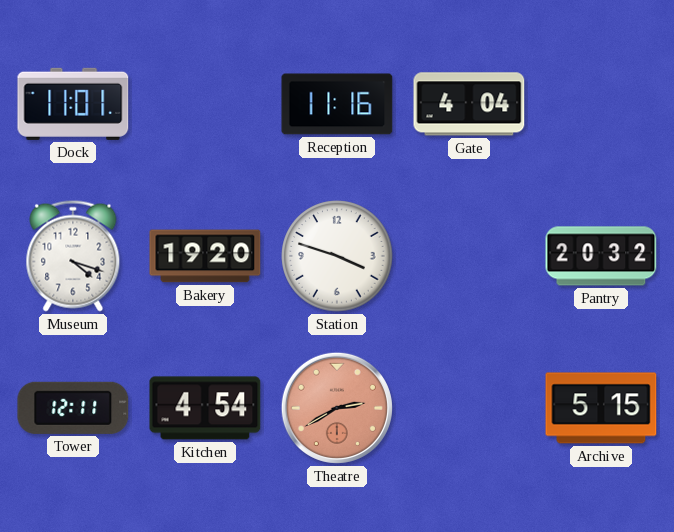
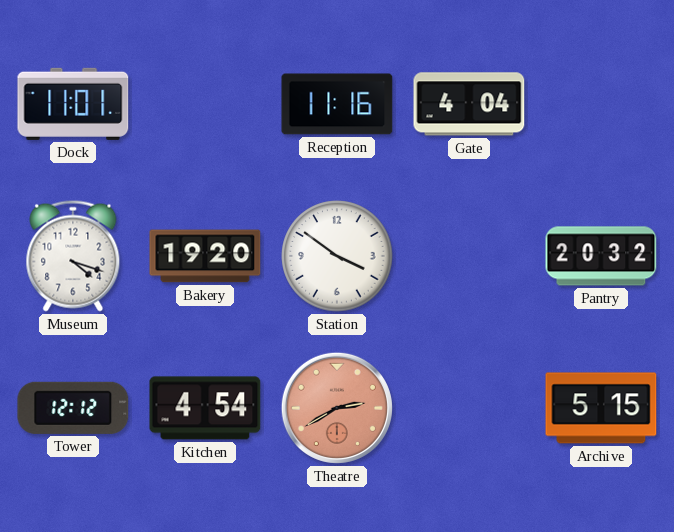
Station: 3:48 -> 3:51 (337, 256)
Tower: 12:11 -> 12:12 (73, 408)
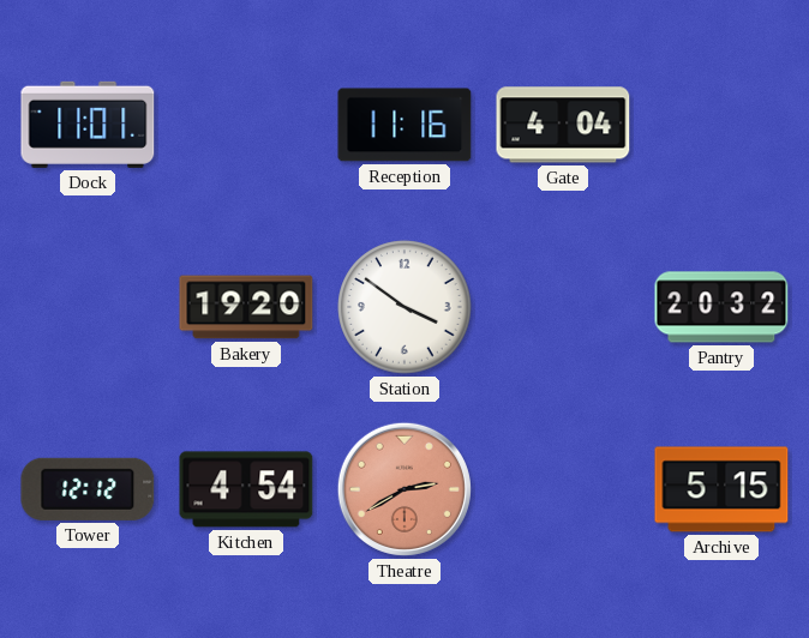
Museum: 4:18 -> none (73, 256)
